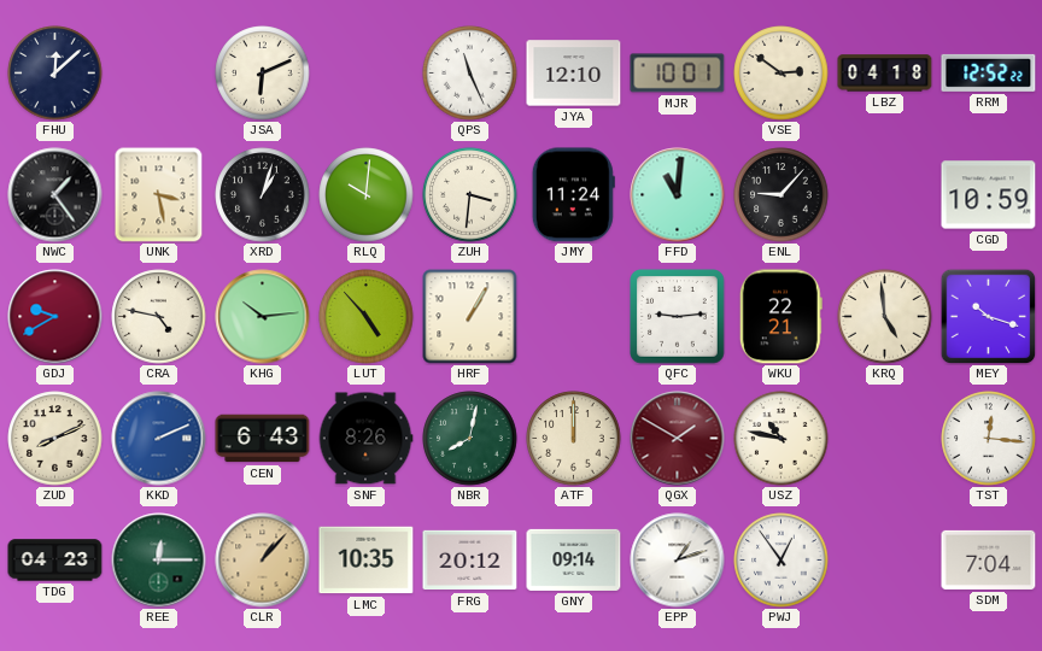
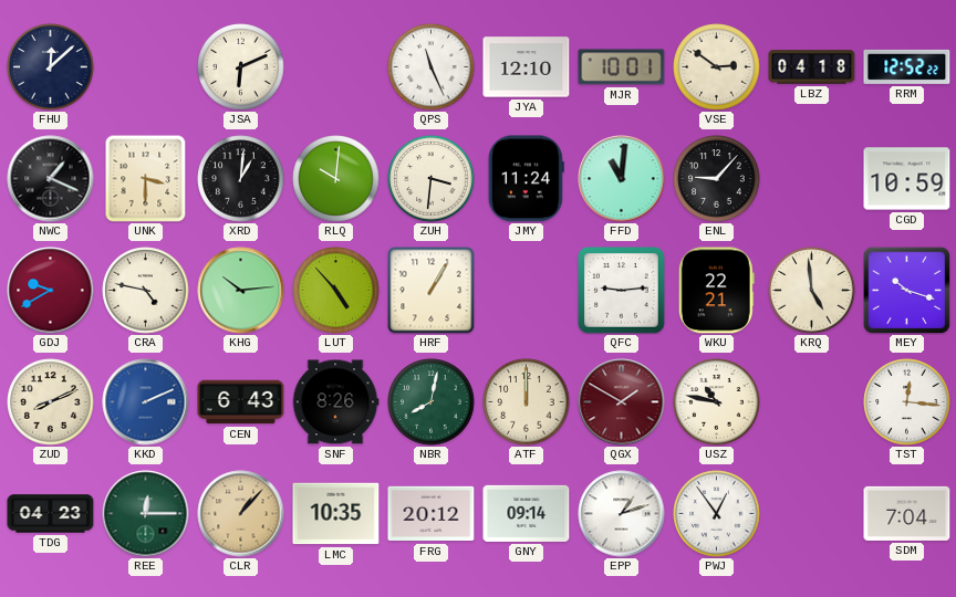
NWC: 1:24 -> 1:19 (51, 179)
UNK: 3:28 -> 3:30 (146, 179)
XRD: 1:03 -> 1:01 (241, 179)
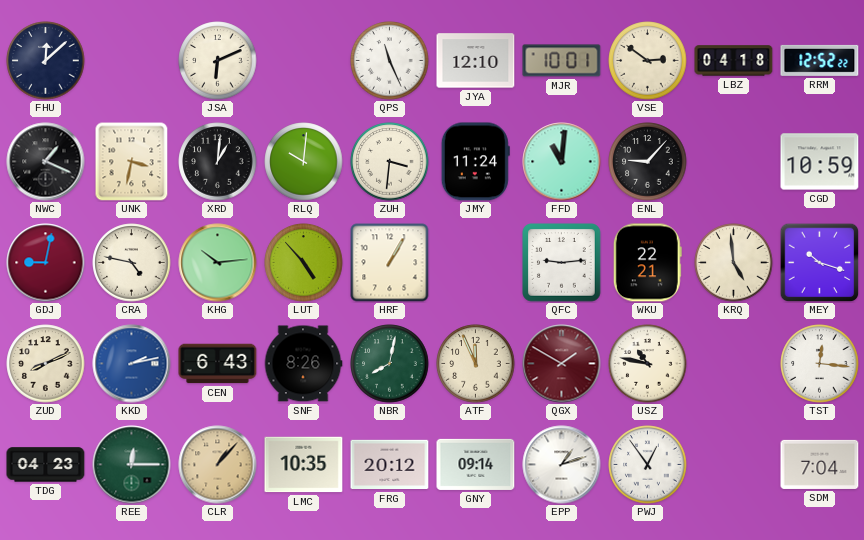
UNK: 3:30 -> 3:32 (132, 162)
GDJ: 9:40 -> 9:02 (46, 263)
KKD: 2:11 -> 2:13 (132, 364)
ATF: 12:00 -> 11:56 (476, 364)
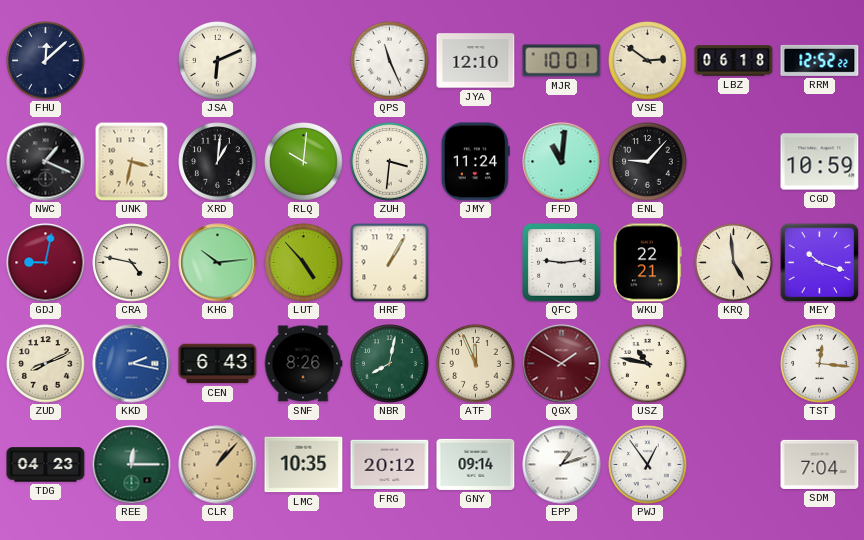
LBZ: 04:18 -> 06:18 (734, 61)
KKD: 2:13 -> 2:17 (132, 364)
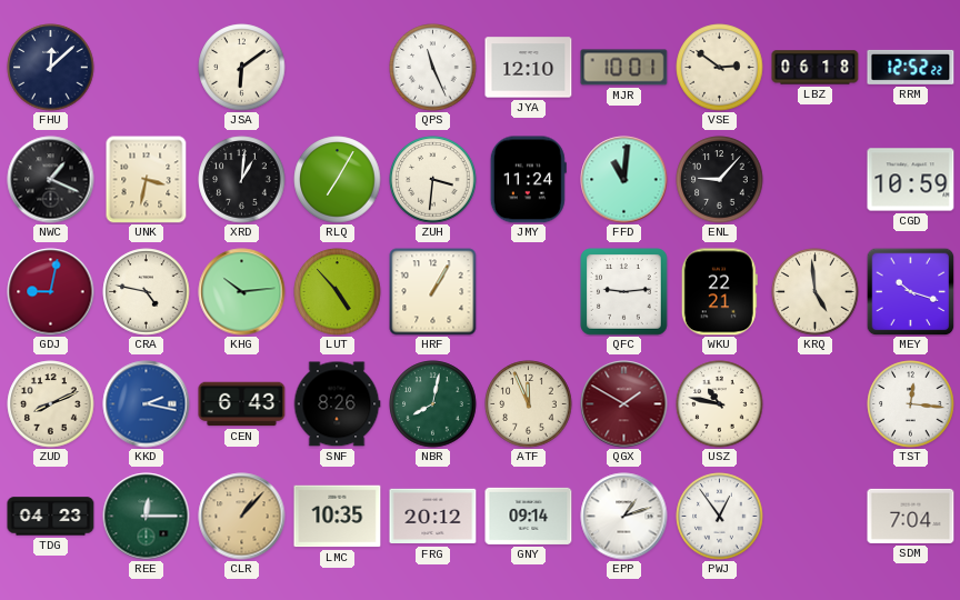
JSA: 6:11 -> 6:09 (242, 68)
RLQ: 10:01 -> 7:05 (338, 180)
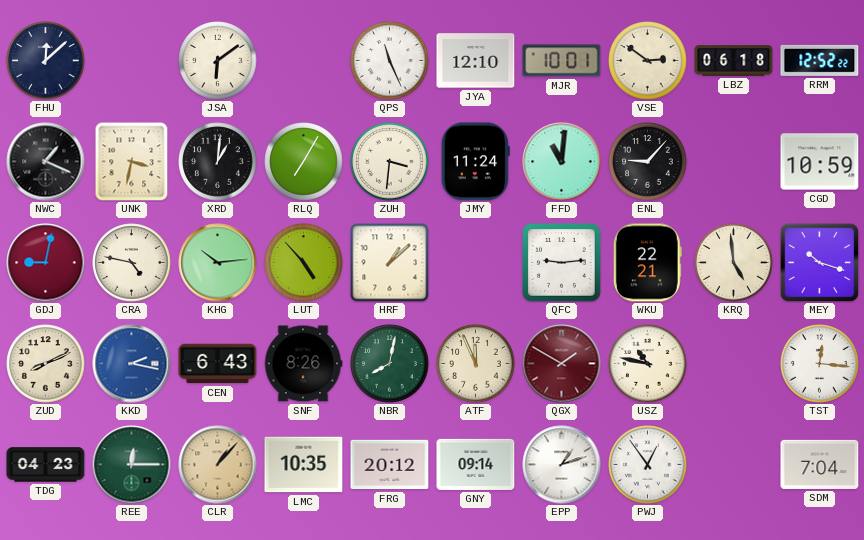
HRF: 1:05 -> 1:08 (390, 263)
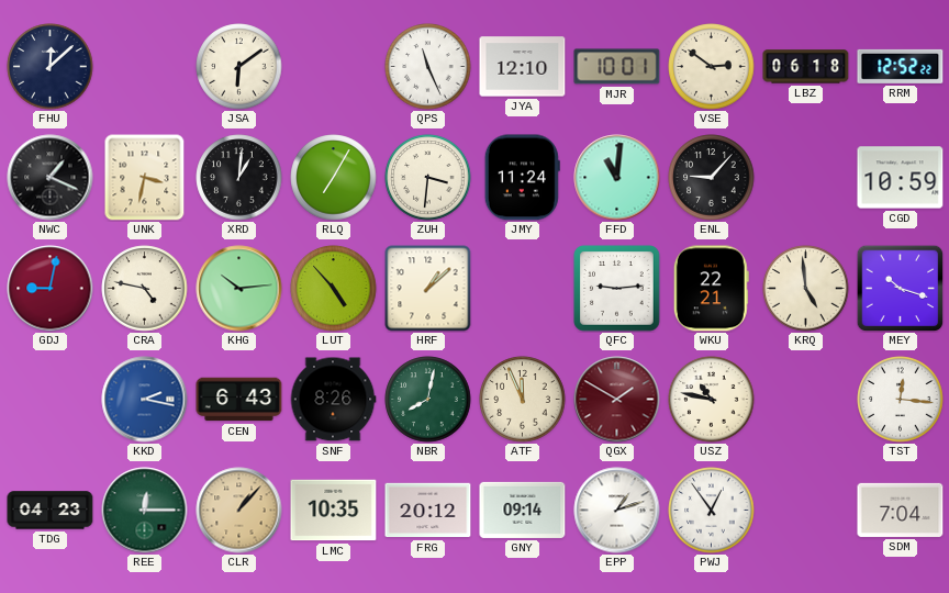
ZUD: 8:11 -> none (46, 364)
